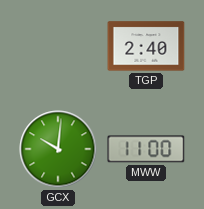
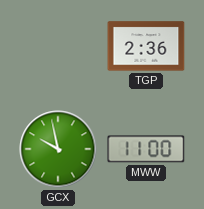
TGP: 2:40 -> 2:36 (146, 46)
GCX: 10:01 -> 9:58 (58, 149)
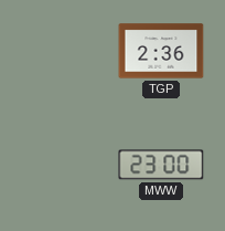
GCX: 9:58 -> none (58, 149)
MWW: 11:00 -> 23:00 (161, 165)
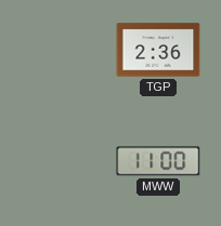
MWW: 23:00 -> 11:00 (158, 161)
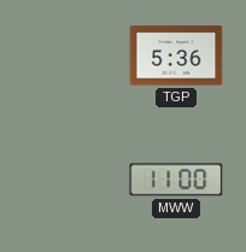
TGP: 2:36 -> 5:36 (176, 55)
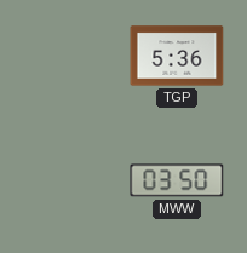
MWW: 11:00 -> 03:50 (177, 180)
